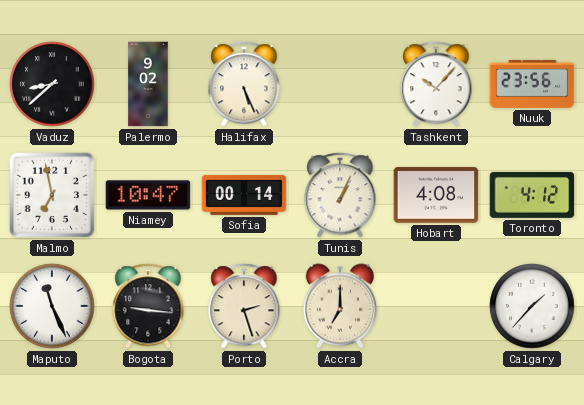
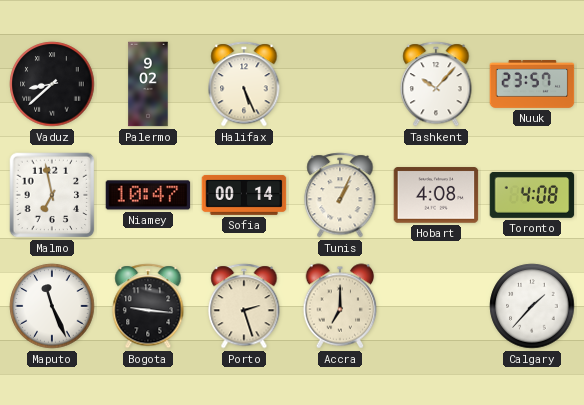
Nuuk: 23:56 -> 23:57 (532, 84)
Toronto: 4:12 -> 4:08 (532, 195)
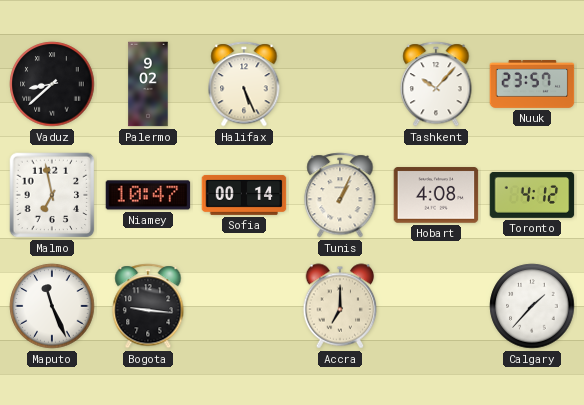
Toronto: 4:08 -> 4:12 (532, 195)
Porto: 2:27 -> none (244, 306)
